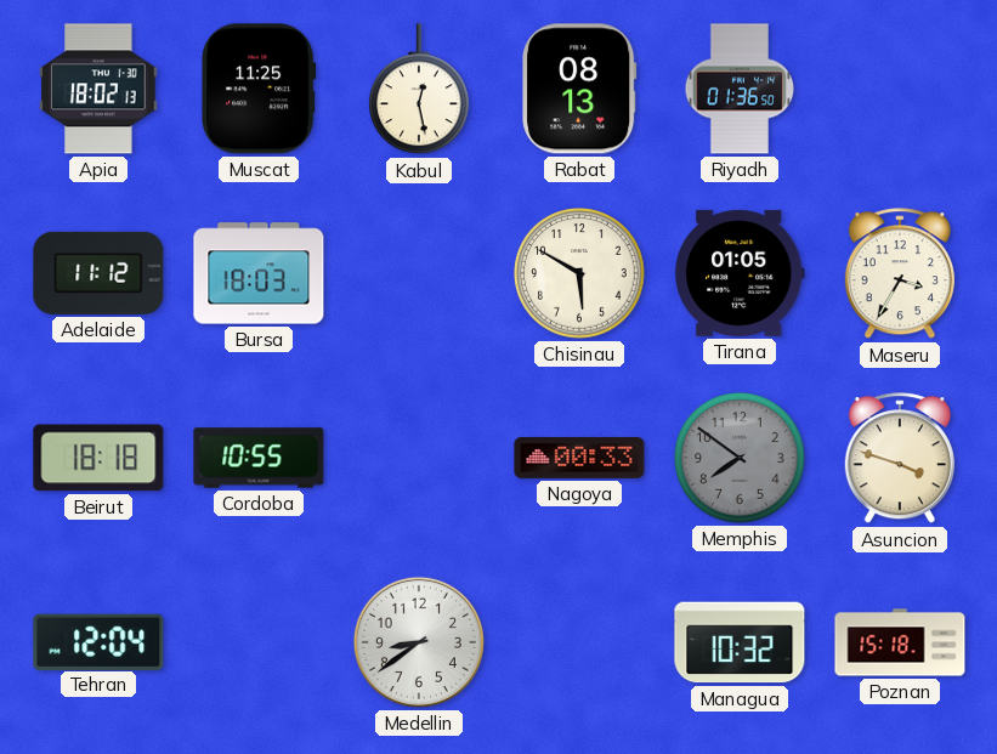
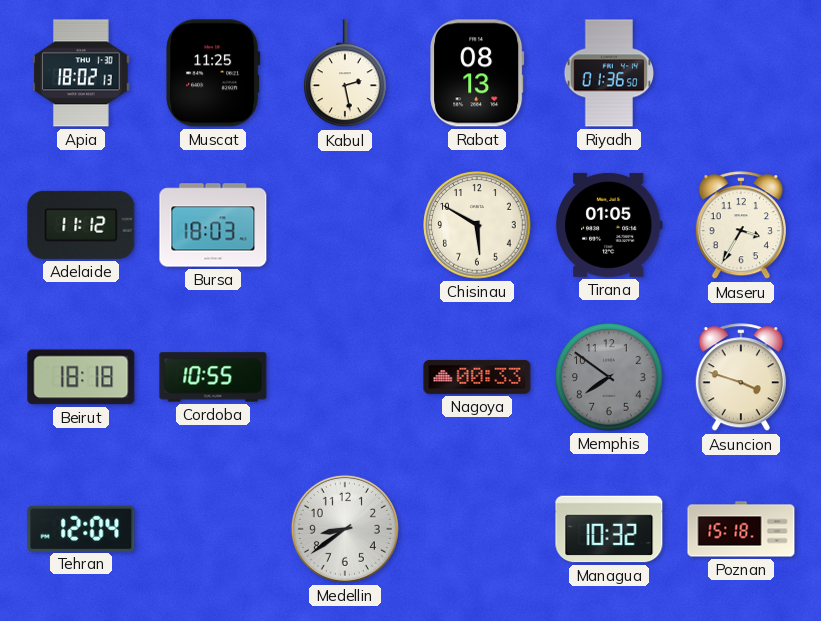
Kabul: 12:28 -> 2:28 (345, 74)
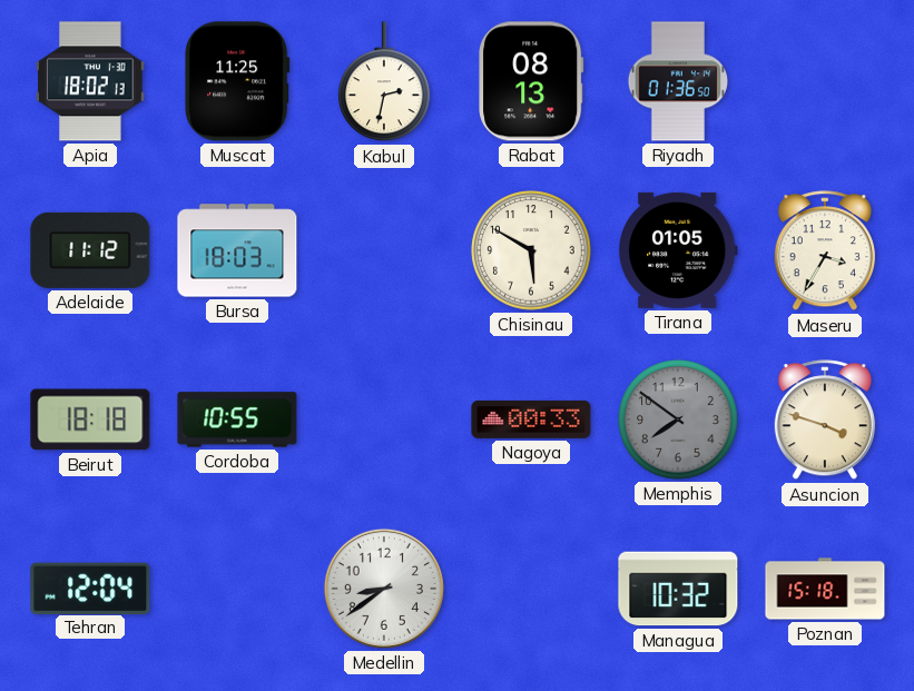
Kabul: 2:28 -> 2:32 (384, 82)
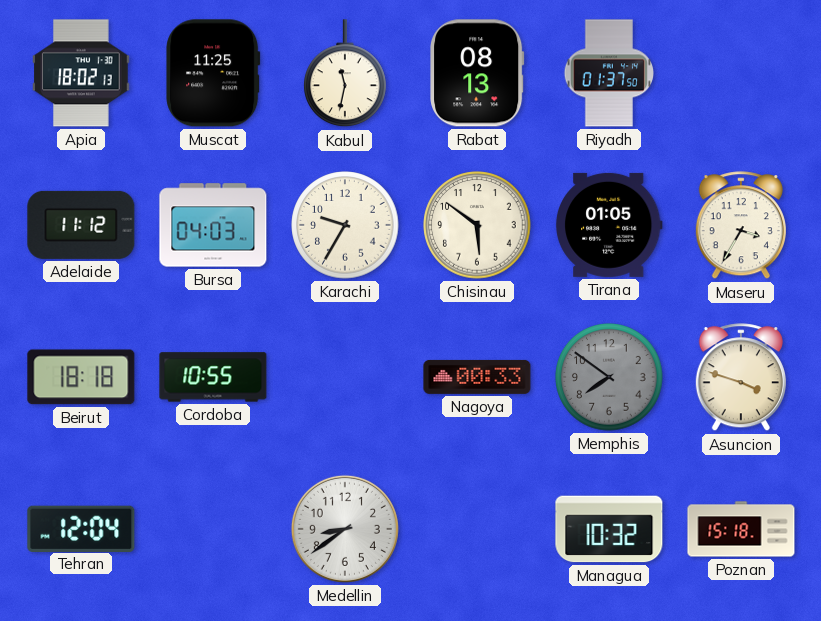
Kabul: 2:32 -> 11:32 (345, 74)
Riyadh: 01:36 -> 01:37 (608, 73)
Bursa: 18:03 -> 04:03 (213, 225)
Karachi: none -> 9:35 (345, 225)
Chisinau: 5:50 -> 5:51 (477, 225)
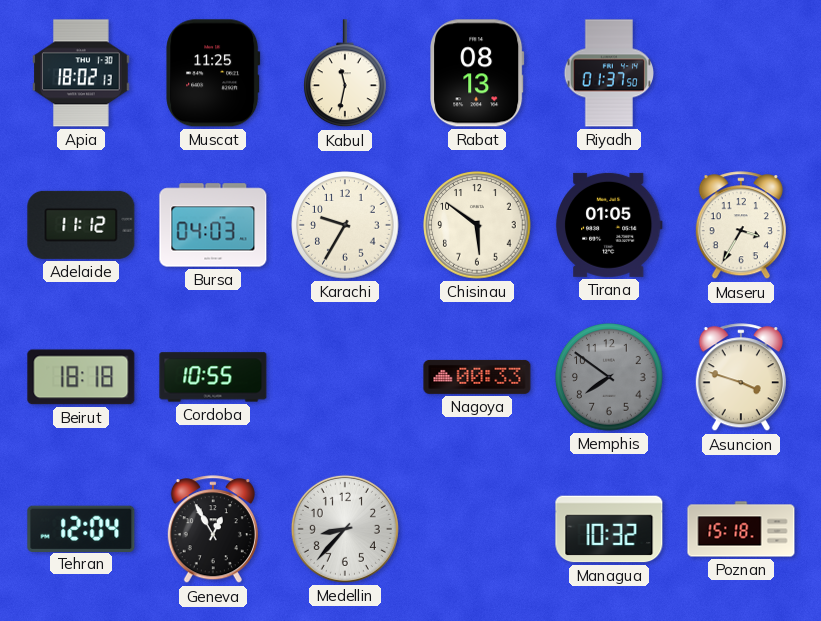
Geneva: none -> 12:55 (213, 530)
Medellin: 8:39 -> 8:37 (345, 529)
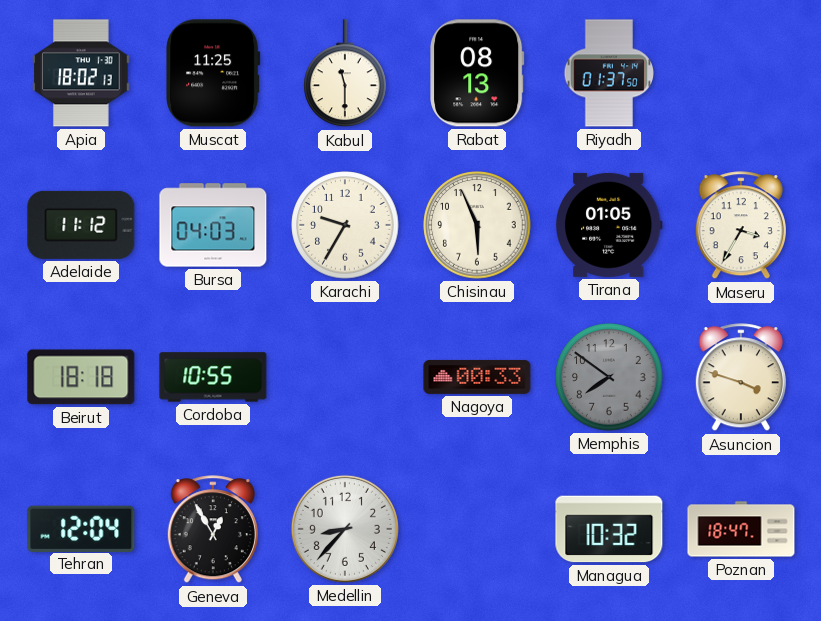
Kabul: 11:32 -> 11:30 (345, 74)
Chisinau: 5:51 -> 5:56 (477, 225)
Poznan: 15:18 -> 18:47 (741, 529)
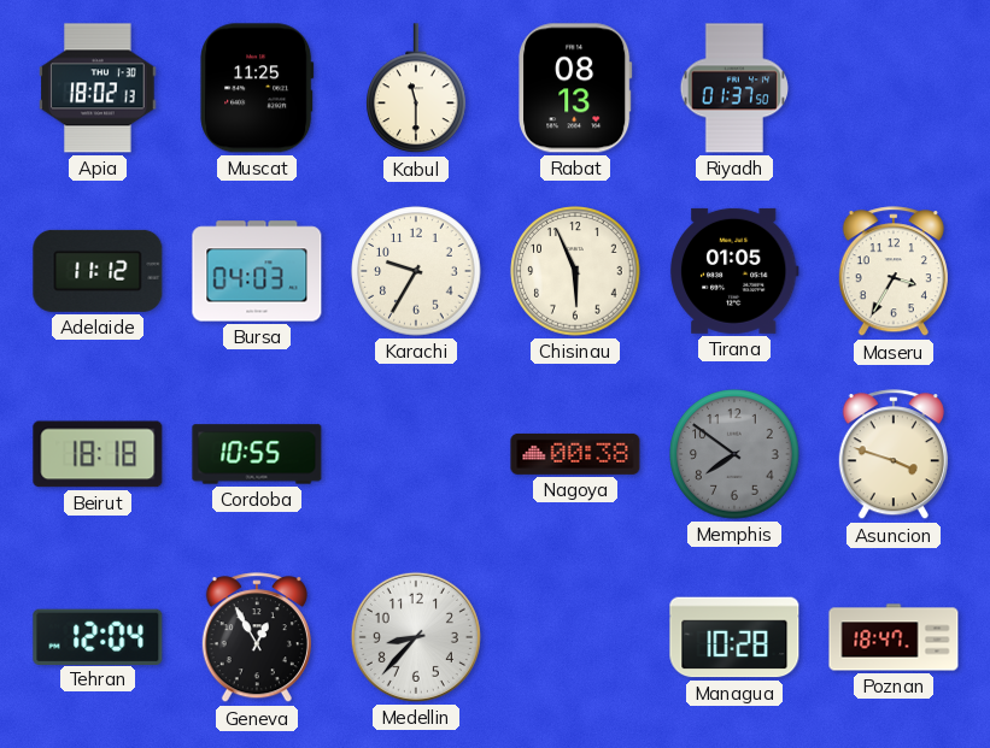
Nagoya: 00:33 -> 00:38 (575, 454)
Managua: 10:32 -> 10:28 (734, 637)
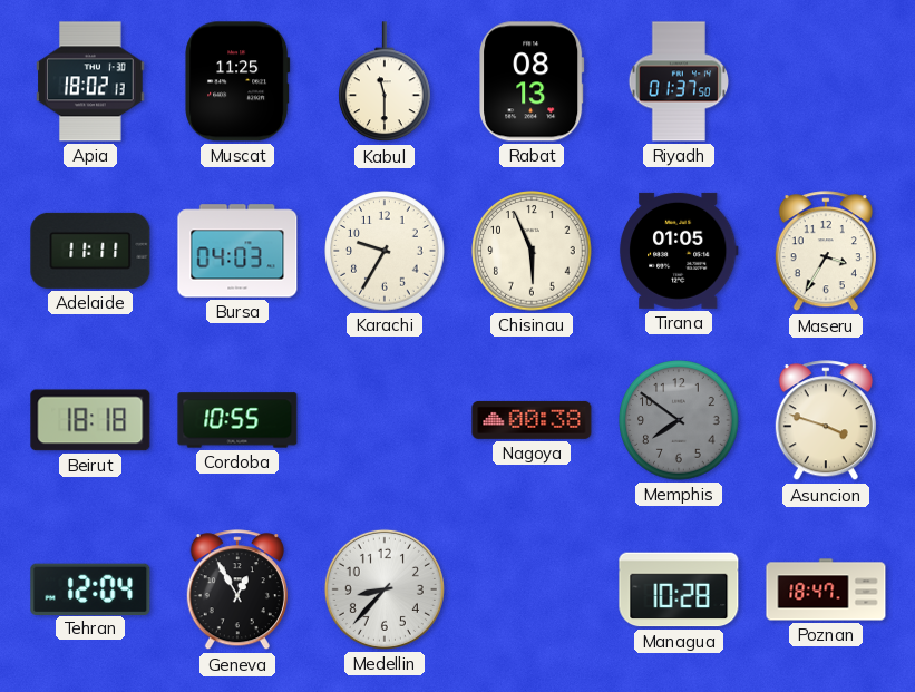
Adelaide: 11:12 -> 11:11 (90, 251)
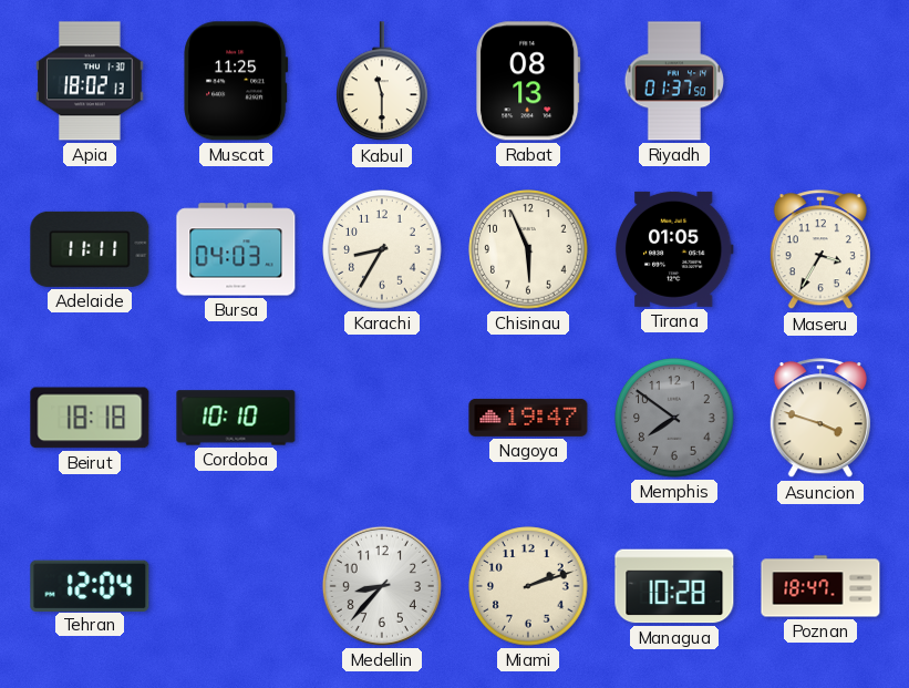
Karachi: 9:35 -> 8:35 (382, 249)
Cordoba: 10:55 -> 10:10 (236, 418)
Nagoya: 00:38 -> 19:47 (528, 418)
Geneva: 12:55 -> none (237, 591)
Miami: none -> 2:12 (528, 586)
